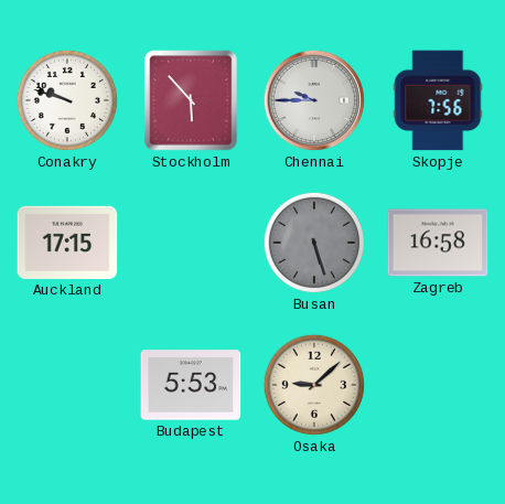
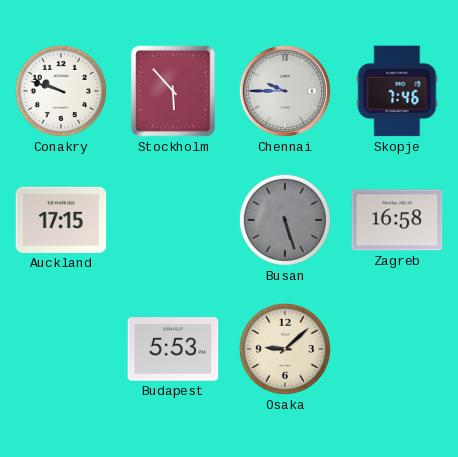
Skopje: 7:56 -> 7:46 (397, 91)
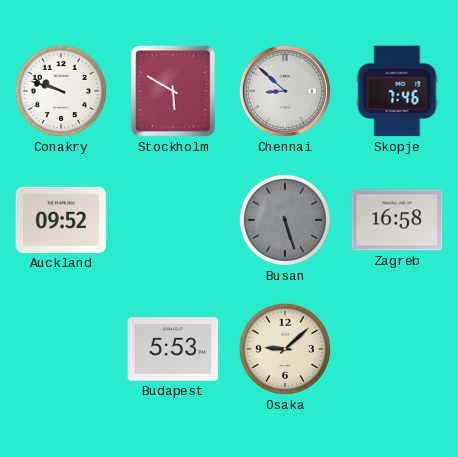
Stockholm: 5:53 -> 5:50 (173, 91)
Chennai: 9:45 -> 8:52 (285, 91)
Auckland: 17:15 -> 09:52 (61, 220)
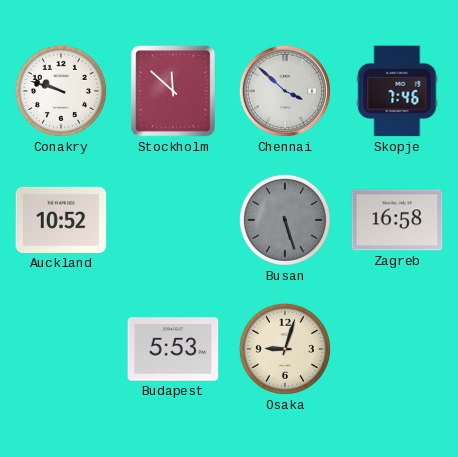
Stockholm: 5:50 -> 11:52 (173, 91)
Chennai: 8:52 -> 3:52 (285, 91)
Auckland: 09:52 -> 10:52 (61, 220)
Osaka: 9:08 -> 9:03 (285, 349)
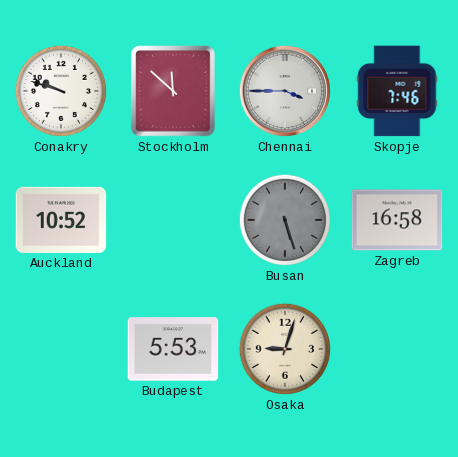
Chennai: 3:52 -> 3:45 (285, 91)
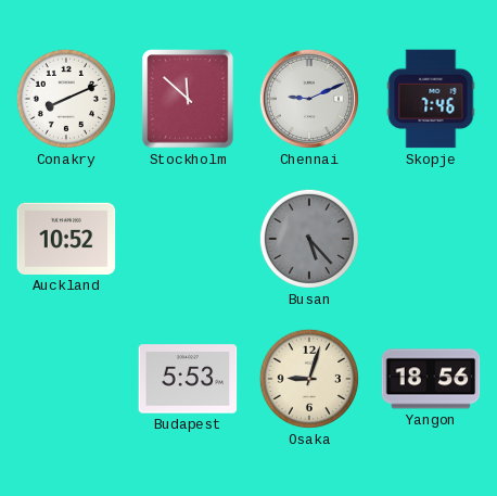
Conakry: 9:48 -> 8:11 (66, 99)
Chennai: 3:45 -> 9:11 (309, 99)
Busan: 5:27 -> 5:23 (309, 239)
Zagreb: 16:58 -> none (397, 220)
Yangon: none -> 18:56 (431, 379)
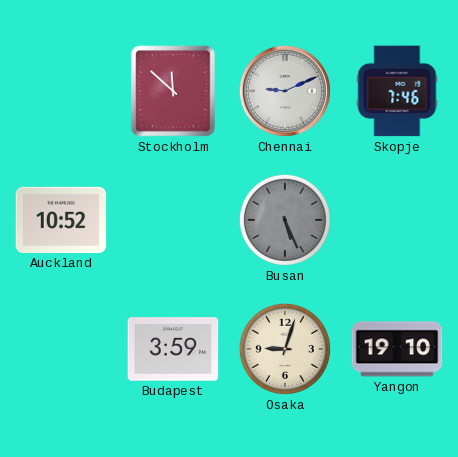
Conakry: 8:11 -> none (66, 99)
Busan: 5:23 -> 5:26 (285, 220)
Budapest: 5:53 -> 3:59 (173, 349)
Yangon: 18:56 -> 19:10 (397, 349)
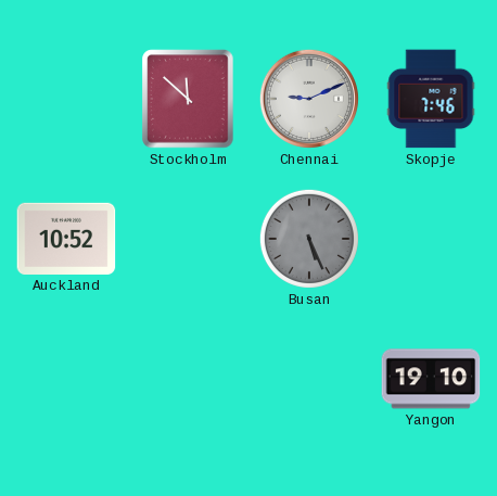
Budapest: 3:59 -> none (173, 349)
Osaka: 9:03 -> none (285, 349)
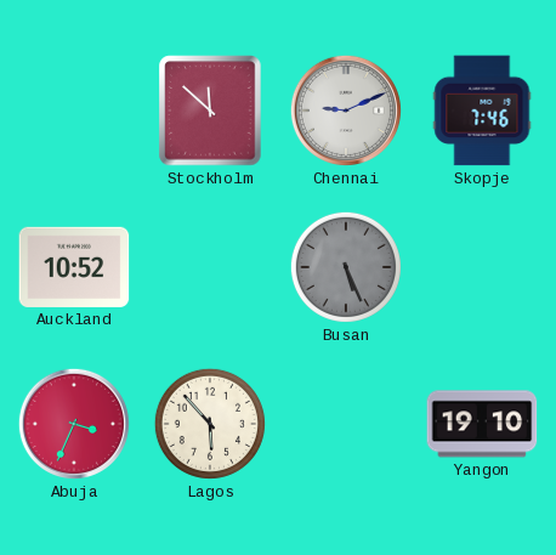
Abuja: none -> 3:34 (74, 424)
Lagos: none -> 5:53 (210, 424)
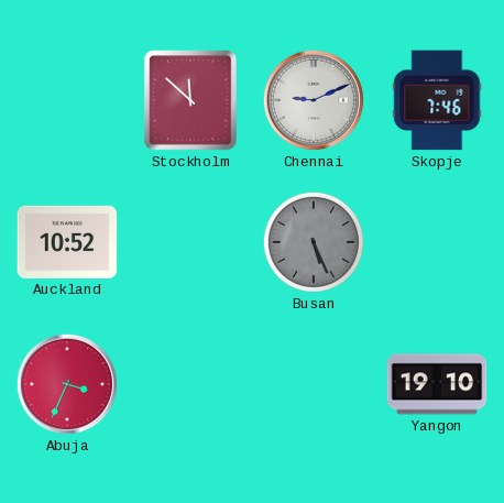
Lagos: 5:53 -> none (210, 424)
